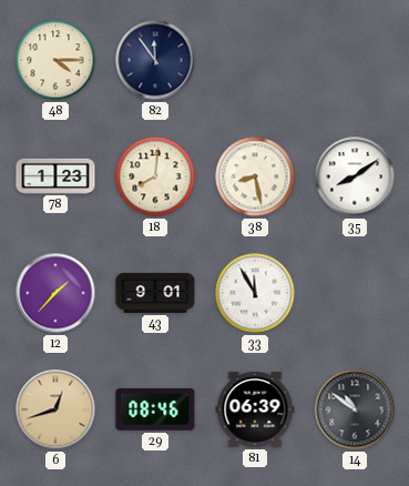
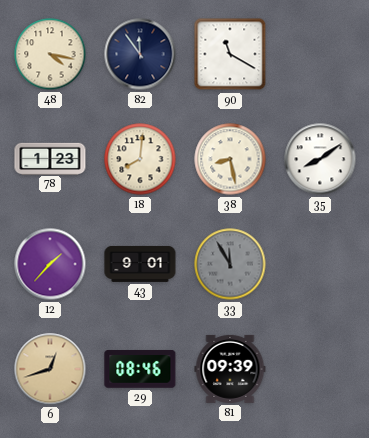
48: 4:15 -> 4:17 (50, 54)
90: none -> 11:20 (230, 54)
33 dial: white -> grey (230, 264)
81: 06:39 -> 09:39 (230, 369)
14: 10:51 -> none (355, 409)
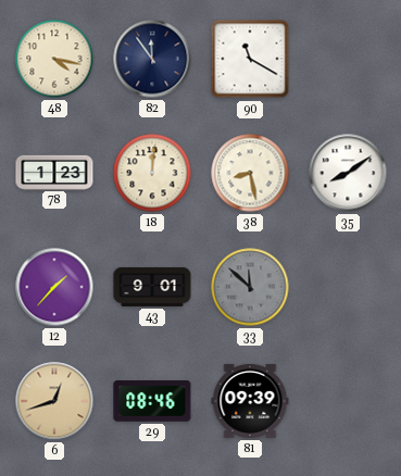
18: 8:01 -> 12:01 (152, 173)
33: 11:55 -> 11:52 (250, 287)
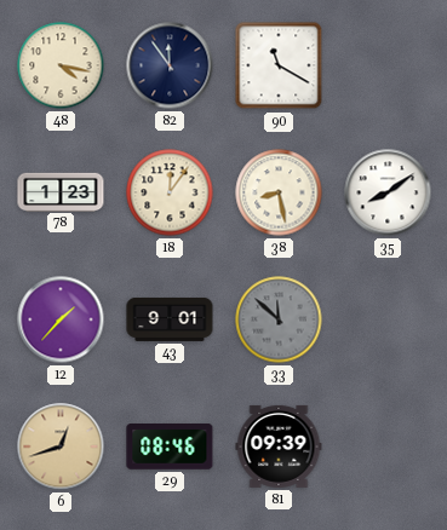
18: 12:01 -> 12:06 (170, 192)
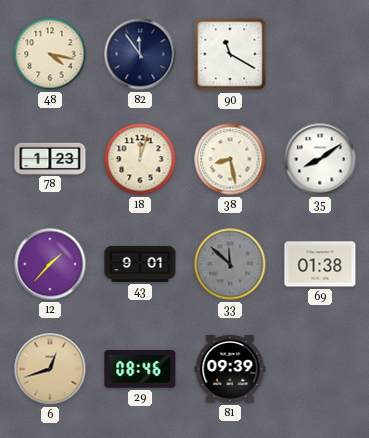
18: 12:06 -> 12:03 (140, 159)
69: none -> 01:38 (320, 264)
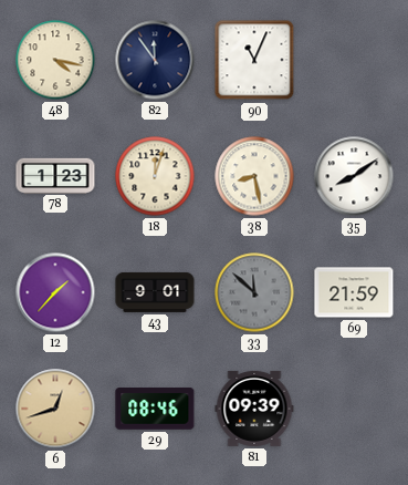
90: 11:20 -> 11:04 (254, 60)
69: 01:38 -> 21:59 (354, 292)
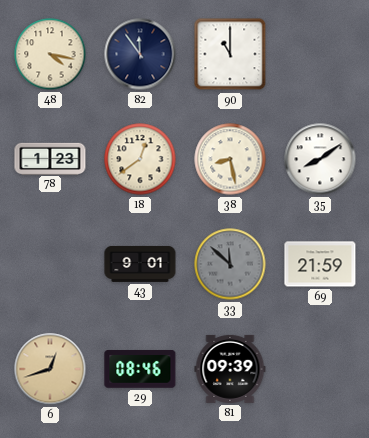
90: 11:04 -> 11:00 (230, 54)
18: 12:03 -> 12:39 (140, 159)
12: 1:37 -> none (55, 292)
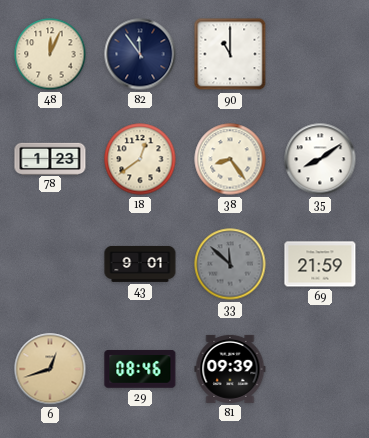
48: 4:17 -> 12:04 (50, 54)
38: 8:28 -> 8:24 (230, 159)
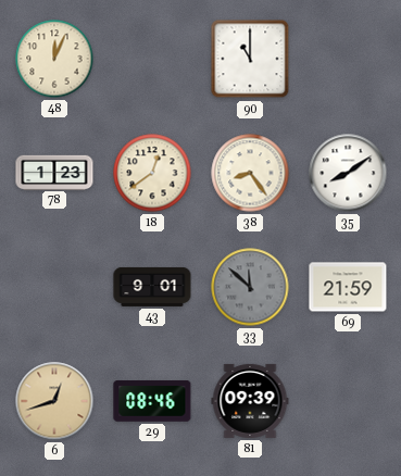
82: 11:54 -> none (140, 54)
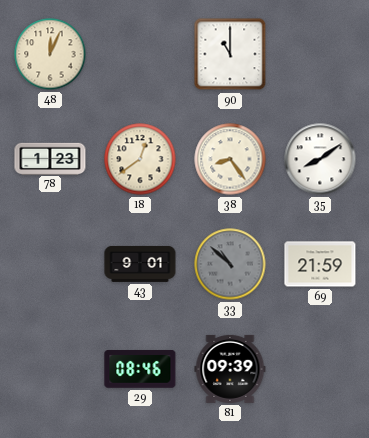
33: 11:52 -> 10:52 (230, 264)
6: 12:42 -> none (54, 401)
